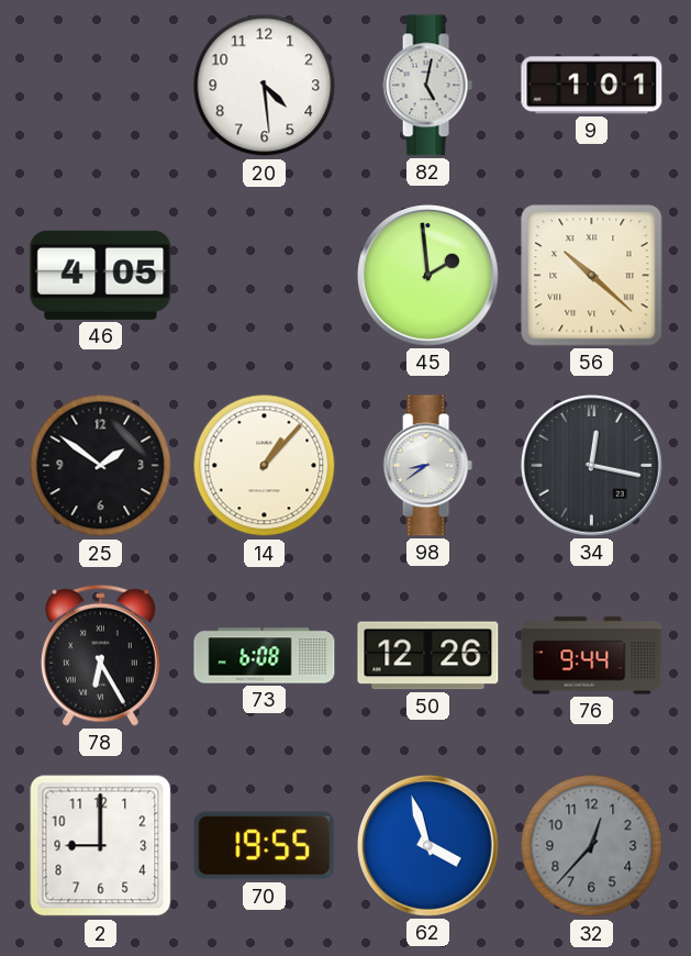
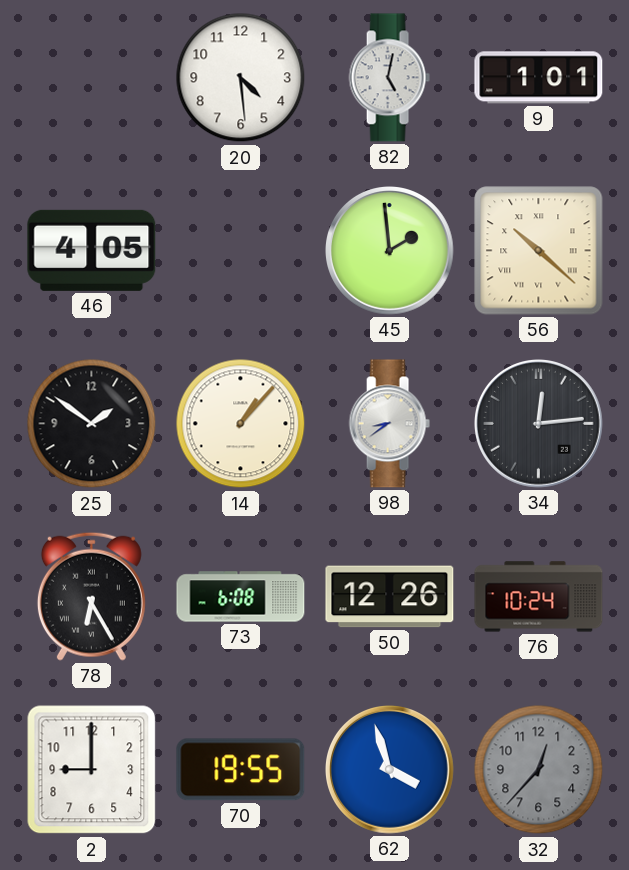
34: 12:17 -> 12:14 (539, 424)
76: 9:44 -> 10:24 (539, 597)
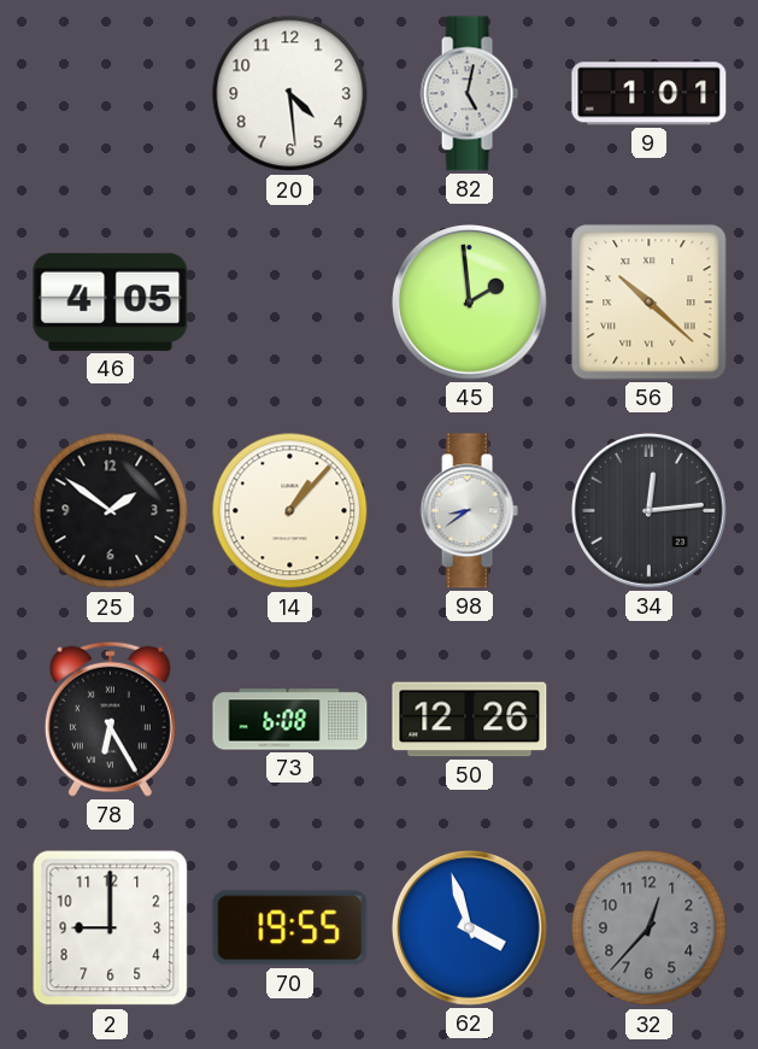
76: 10:24 -> none (539, 597)
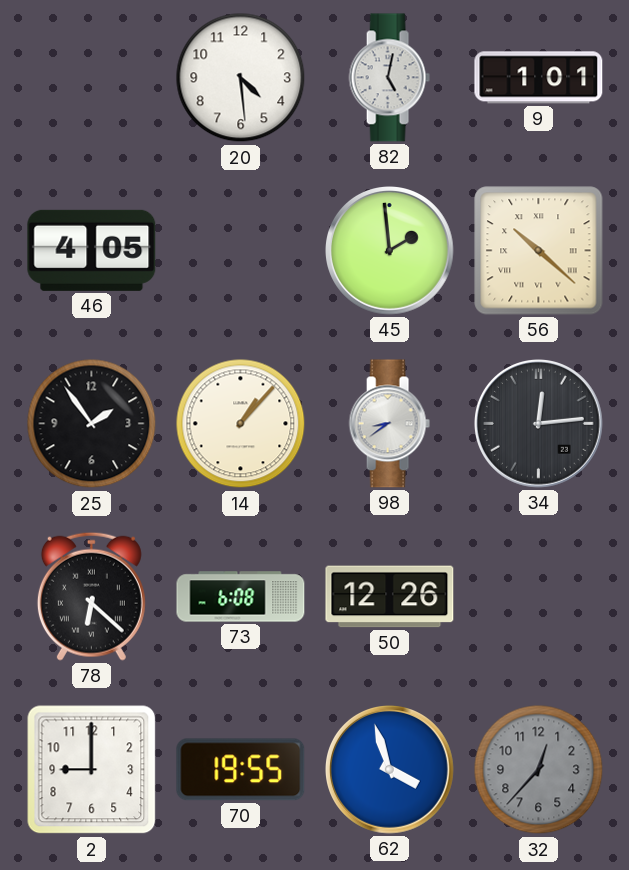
25: 1:51 -> 1:54 (92, 424)
78: 6:25 -> 6:22 (91, 596)
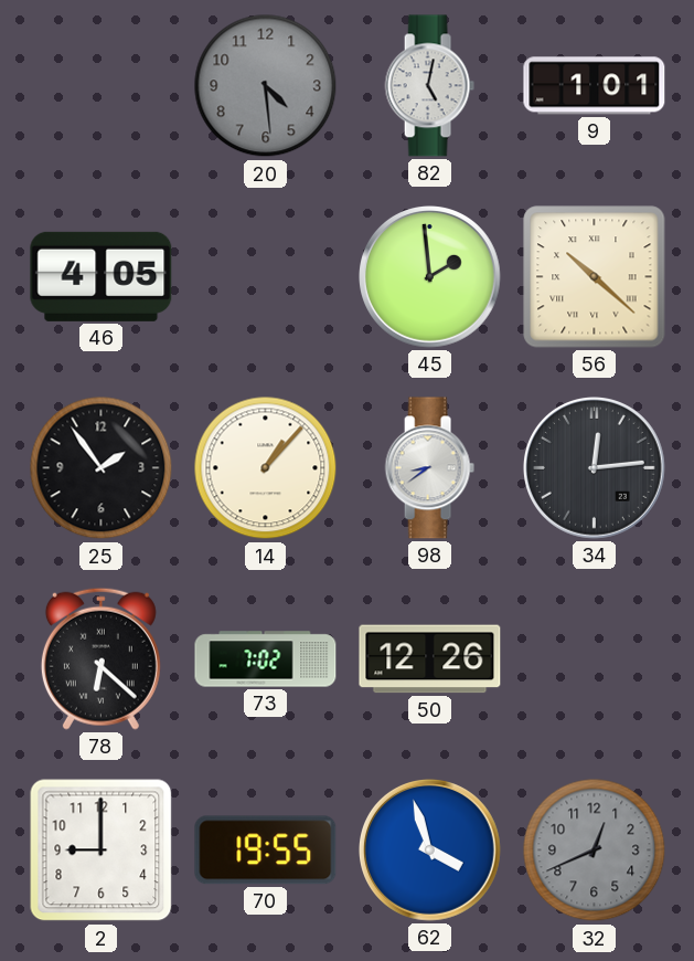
20 dial: white -> grey (266, 86)
73: 6:08 -> 7:02 (266, 659)
32: 12:37 -> 12:41 (595, 851)
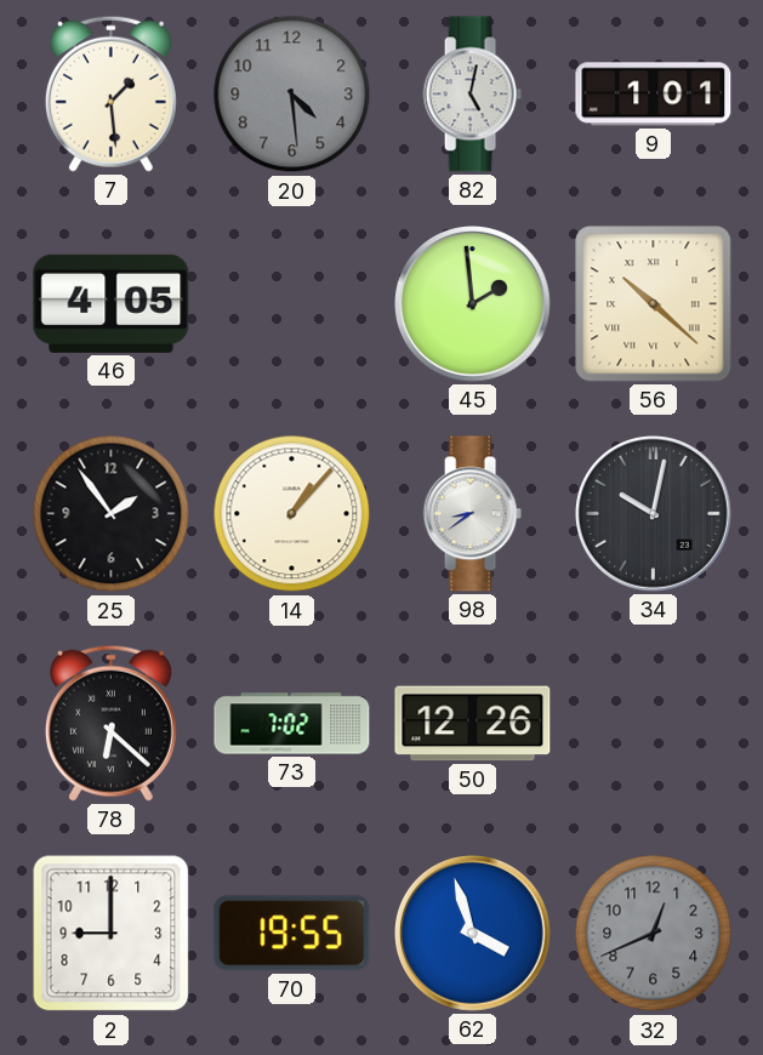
7: none -> 1:29 (110, 93)
34: 12:14 -> 10:02 (654, 514)
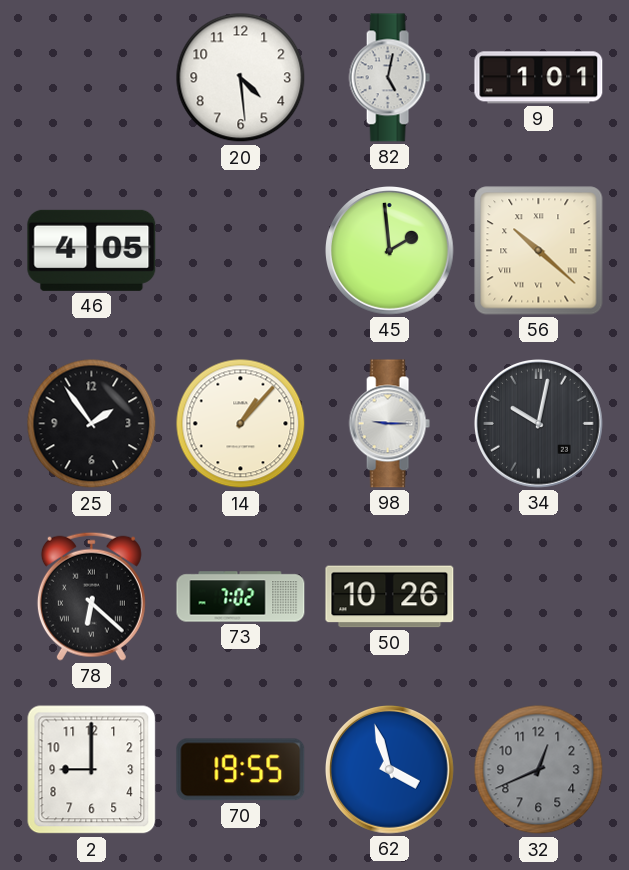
7: 1:29 -> none (110, 93)
20 dial: grey -> white (241, 78)
98: 8:39 -> 9:15 (389, 424)
50: 12:26 -> 10:26 (390, 597)
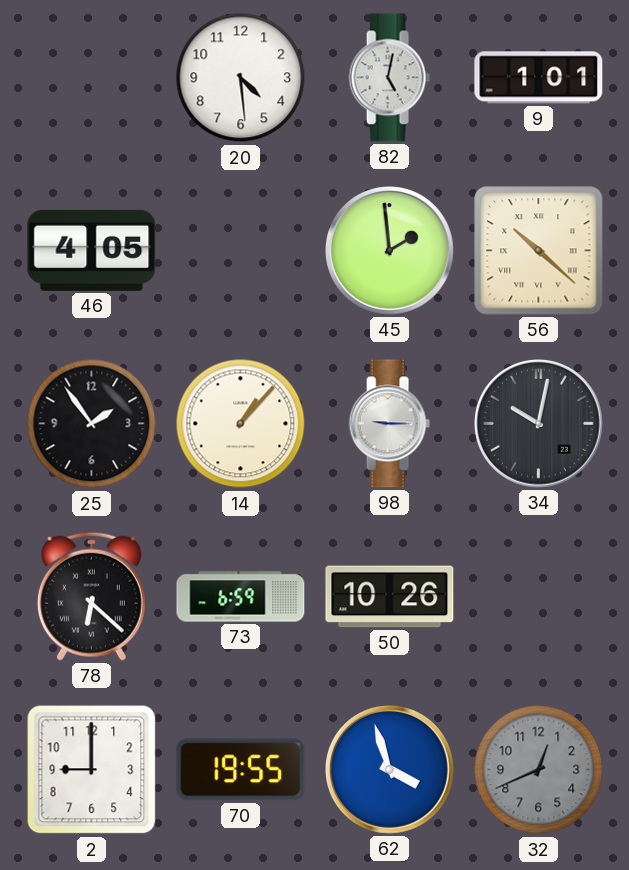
73: 7:02 -> 6:59 (241, 597)
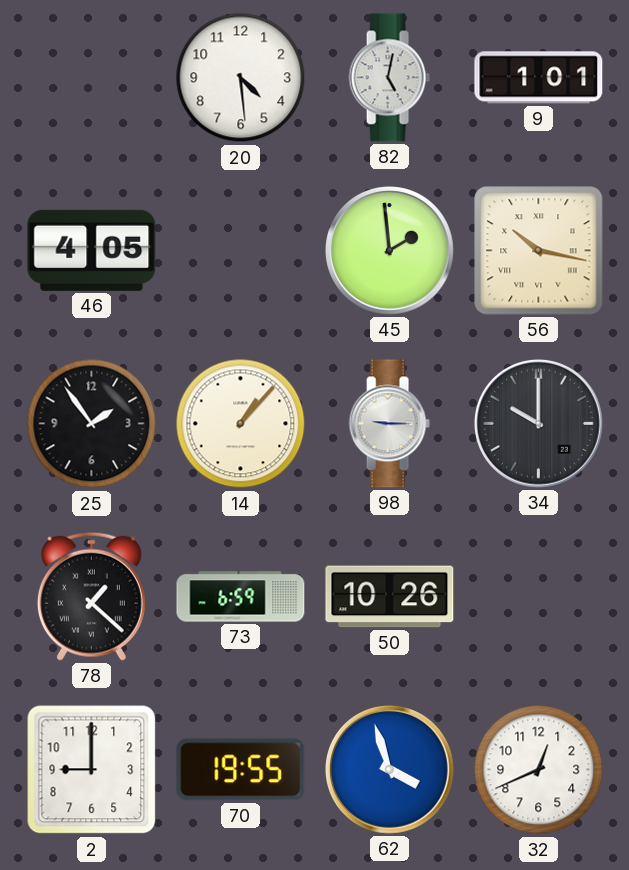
56: 10:22 -> 10:17 (539, 251)
34: 10:02 -> 10:00 (539, 424)
78: 6:22 -> 1:22 (91, 596)
32 dial: grey -> white (539, 770)
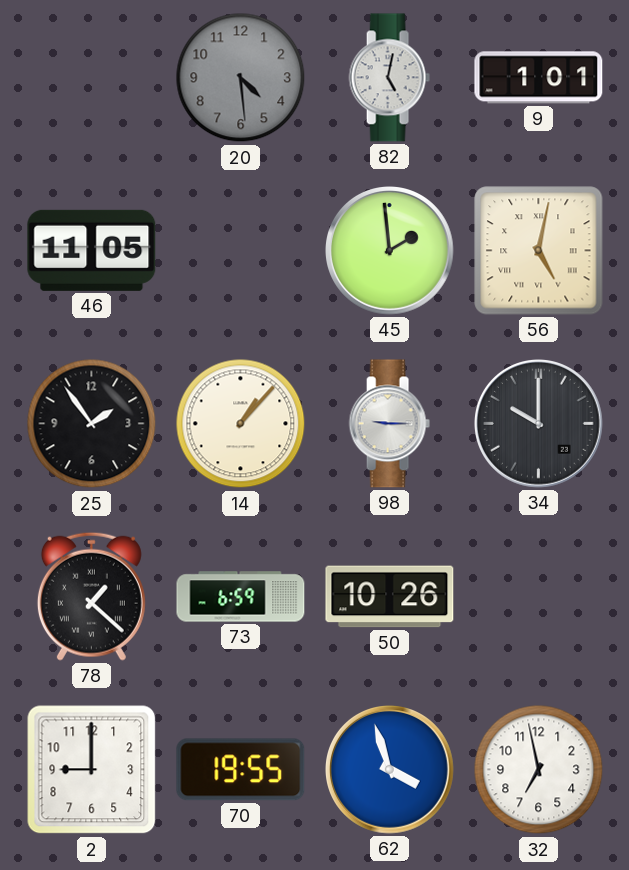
20 dial: white -> grey (241, 78)
46: 4:05 -> 11:05 (92, 250)
56: 10:17 -> 5:02 (539, 251)
32: 12:41 -> 6:58 (539, 770)
